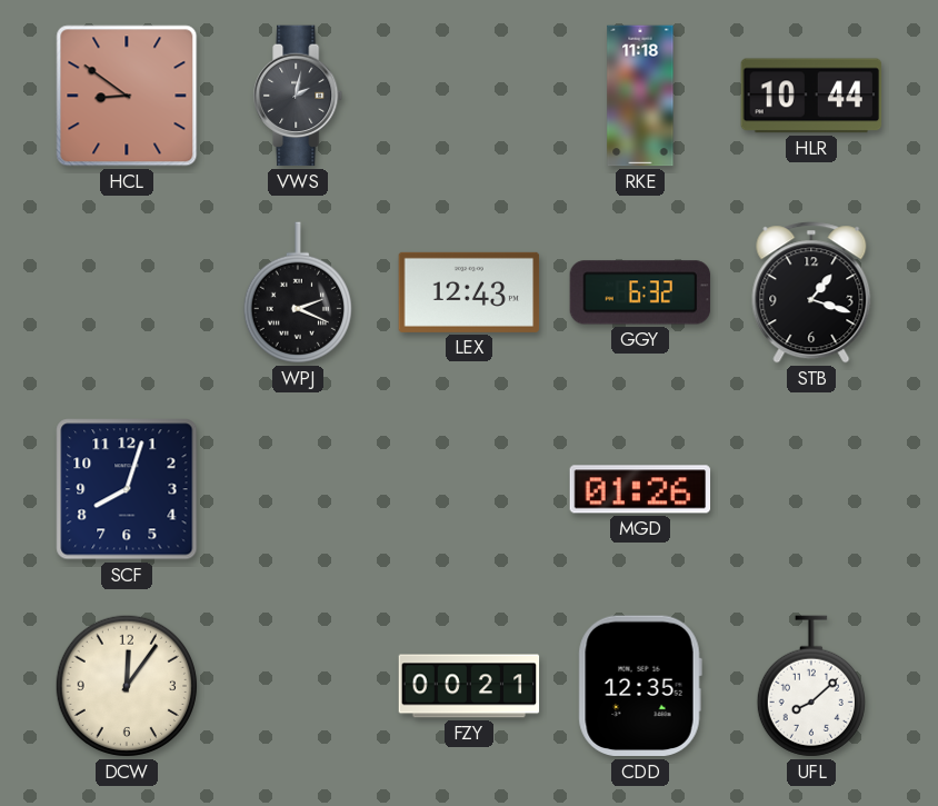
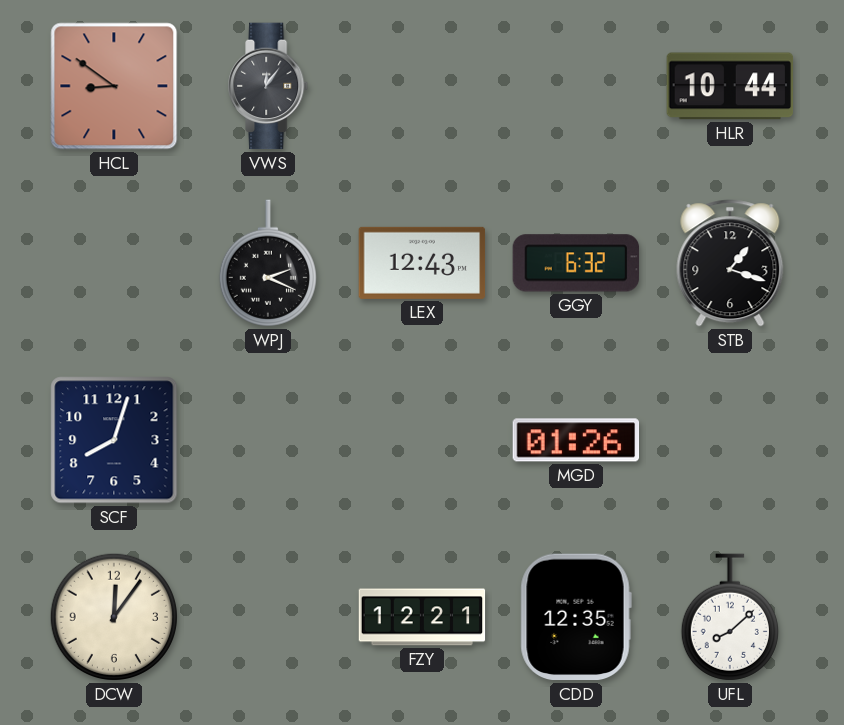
VWS: 2:02 -> 12:06 (269, 86)
RKE: 11:18 -> none (640, 96)
FZY: 00:21 -> 12:21 (422, 617)
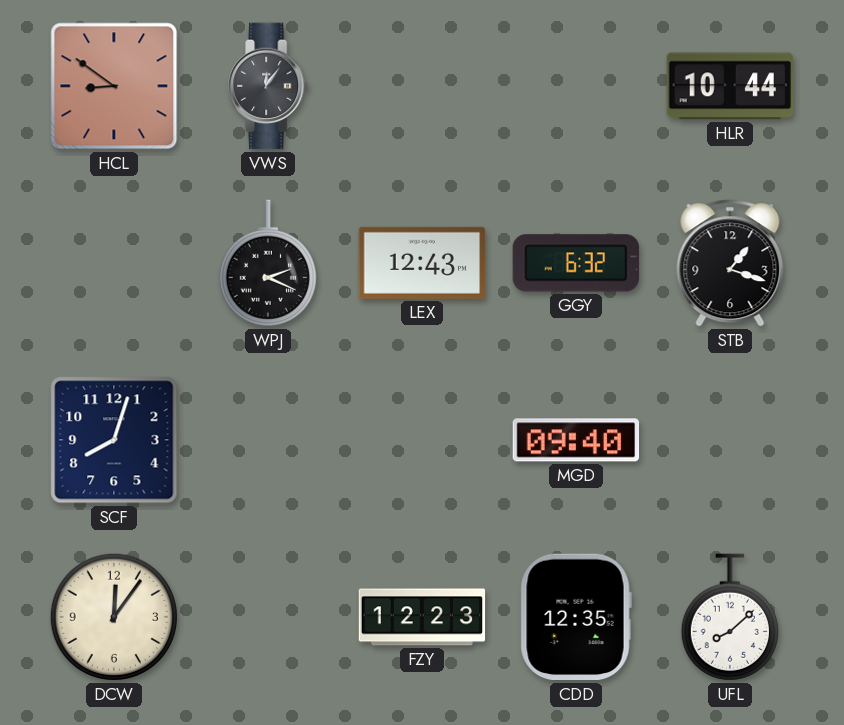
MGD: 01:26 -> 09:40 (576, 440)
FZY: 12:21 -> 12:23 (422, 617)
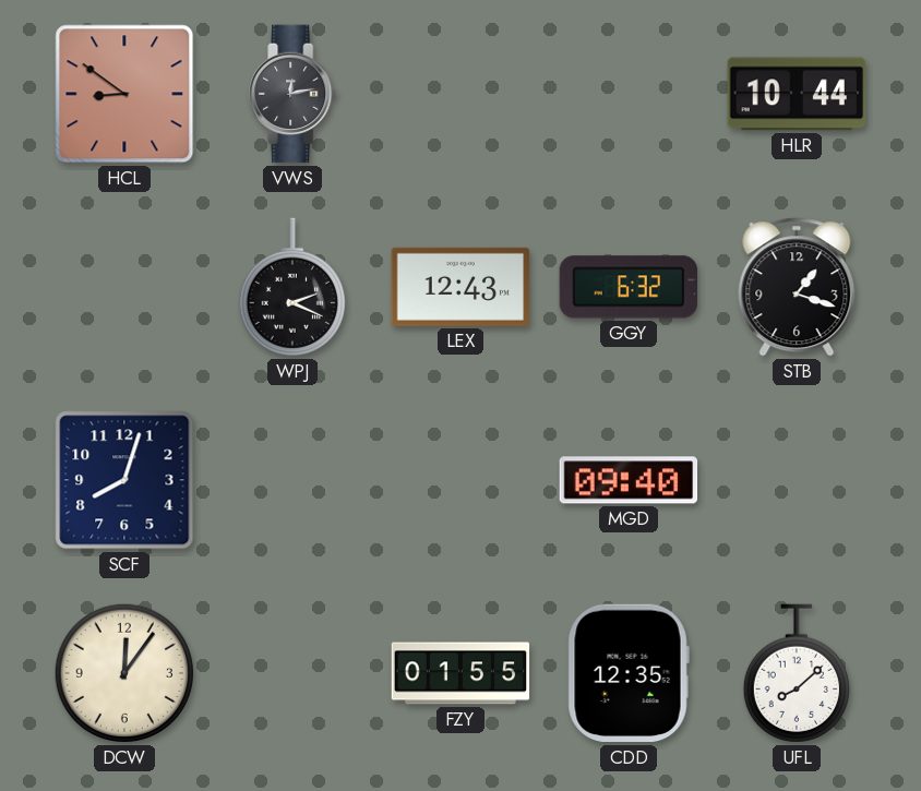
VWS: 12:06 -> 12:13 (294, 94)
FZY: 12:23 -> 01:55 (460, 673)
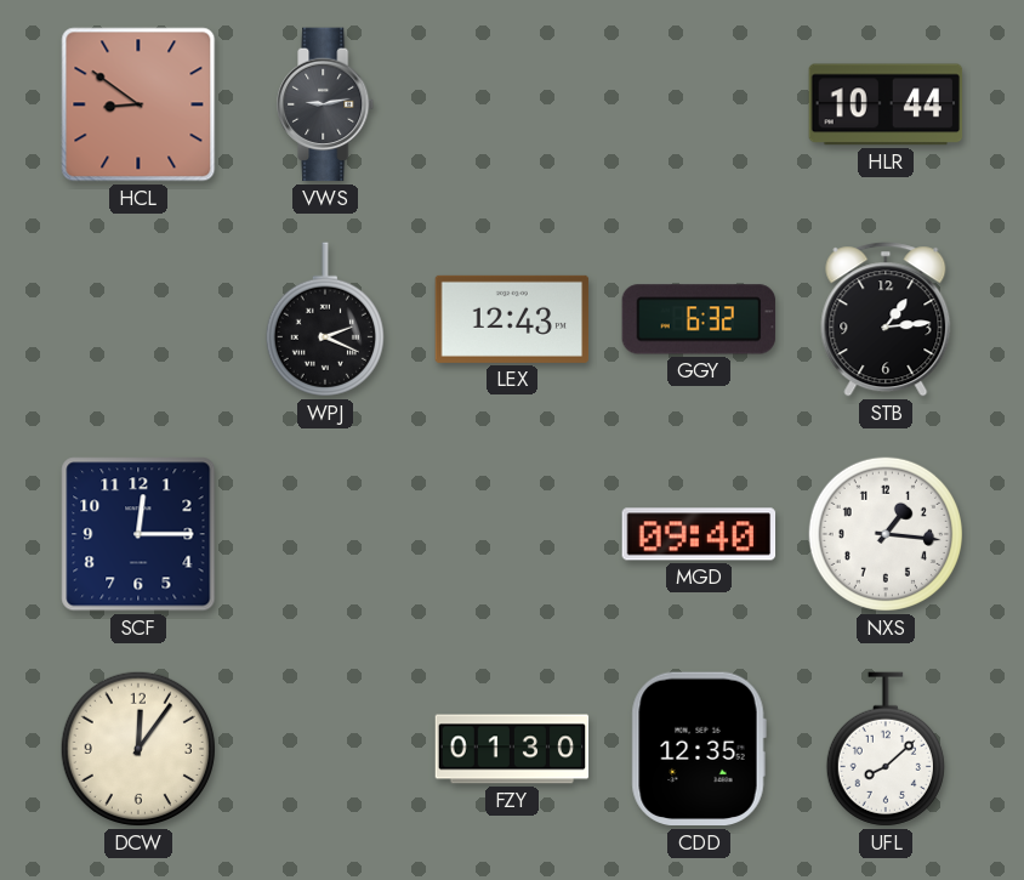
VWS: 12:13 -> 9:13 (326, 104)
STB: 1:18 -> 1:14 (886, 319)
SCF: 8:03 -> 12:15 (138, 534)
NXS: none -> 1:16 (886, 534)
FZY: 01:55 -> 01:30 (512, 749)
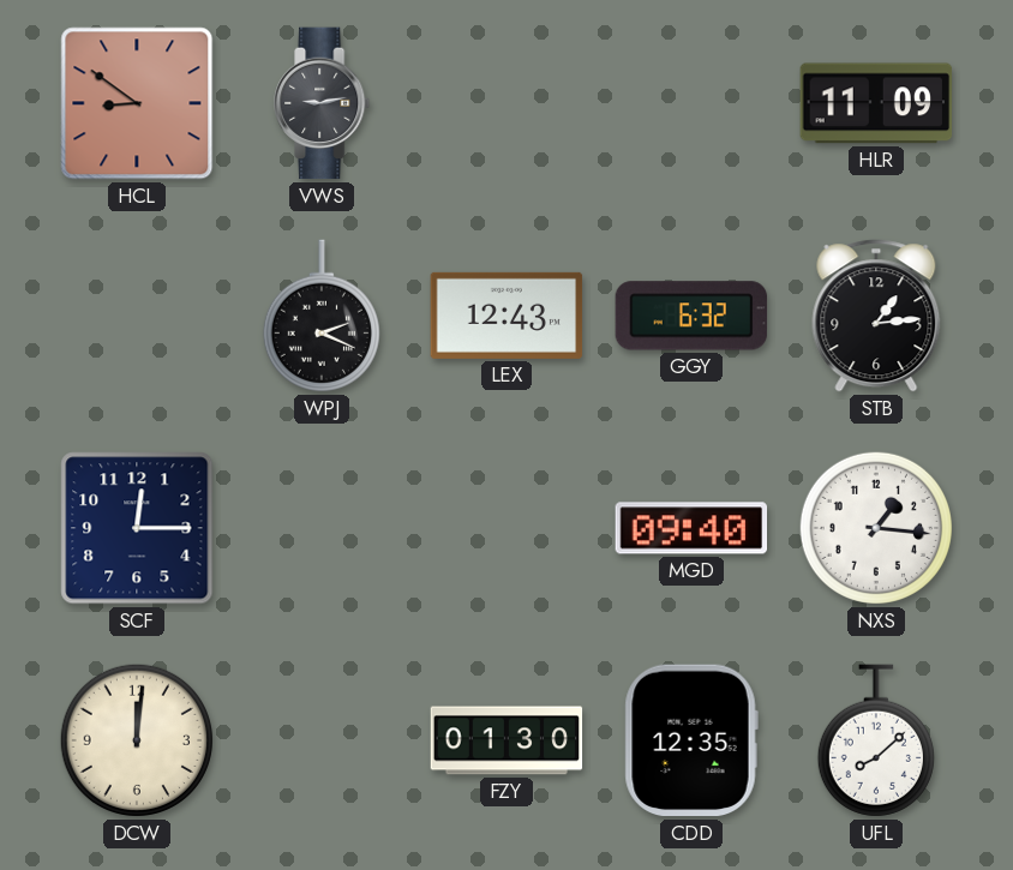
HLR: 10:44 -> 11:09 (876, 103)
DCW: 12:06 -> 12:01 (137, 740)
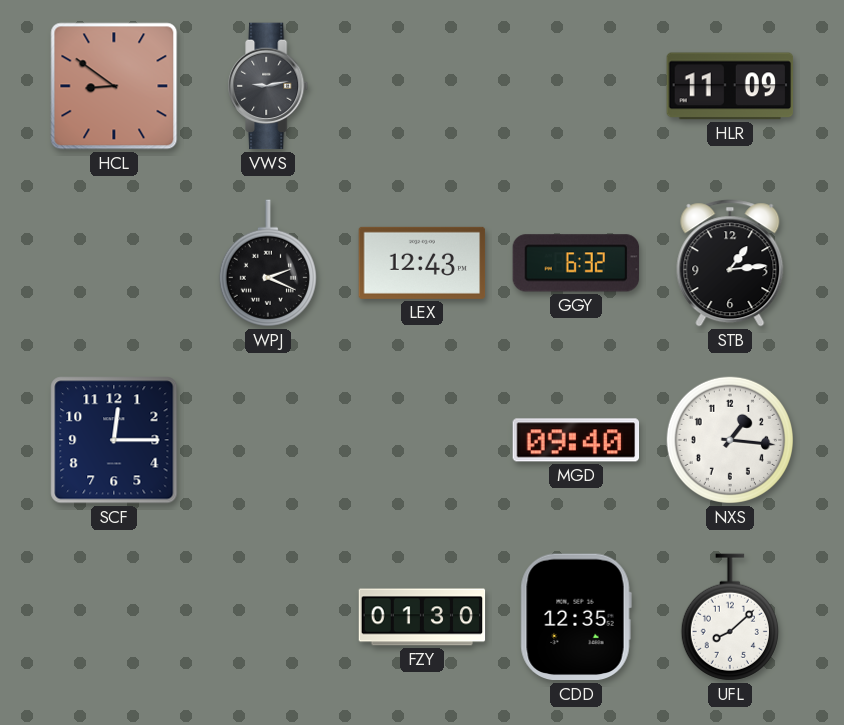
DCW: 12:01 -> none (137, 740)
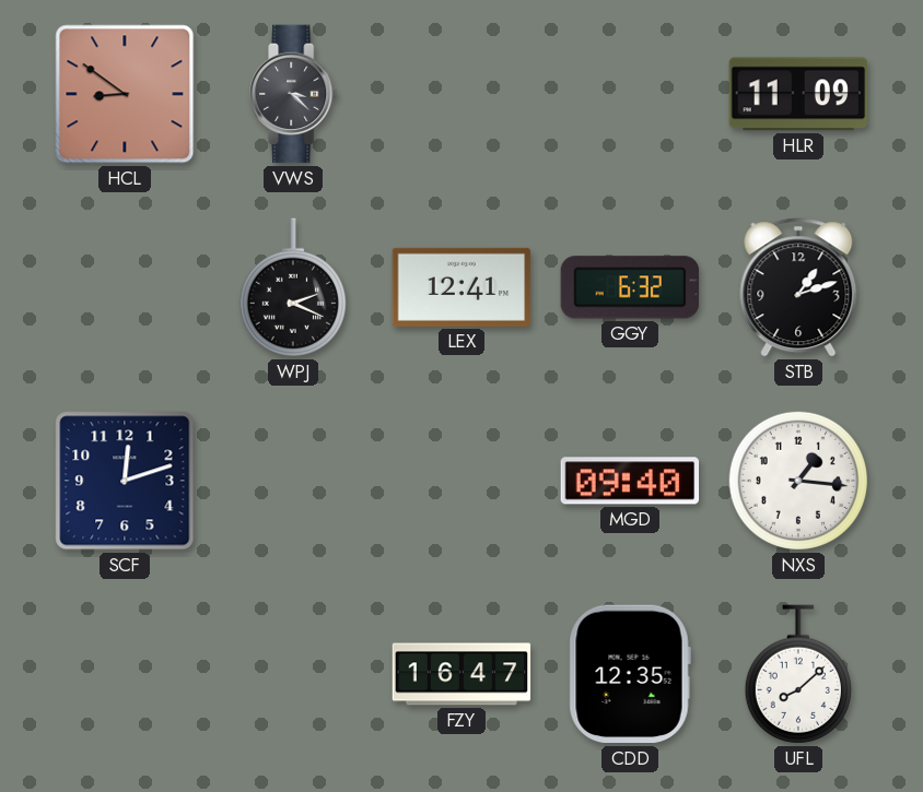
VWS: 9:13 -> 3:22 (294, 94)
LEX: 12:43 -> 12:41 (461, 287)
STB: 1:14 -> 1:12 (798, 287)
SCF: 12:15 -> 12:12 (125, 481)
FZY: 01:30 -> 16:47 (461, 674)
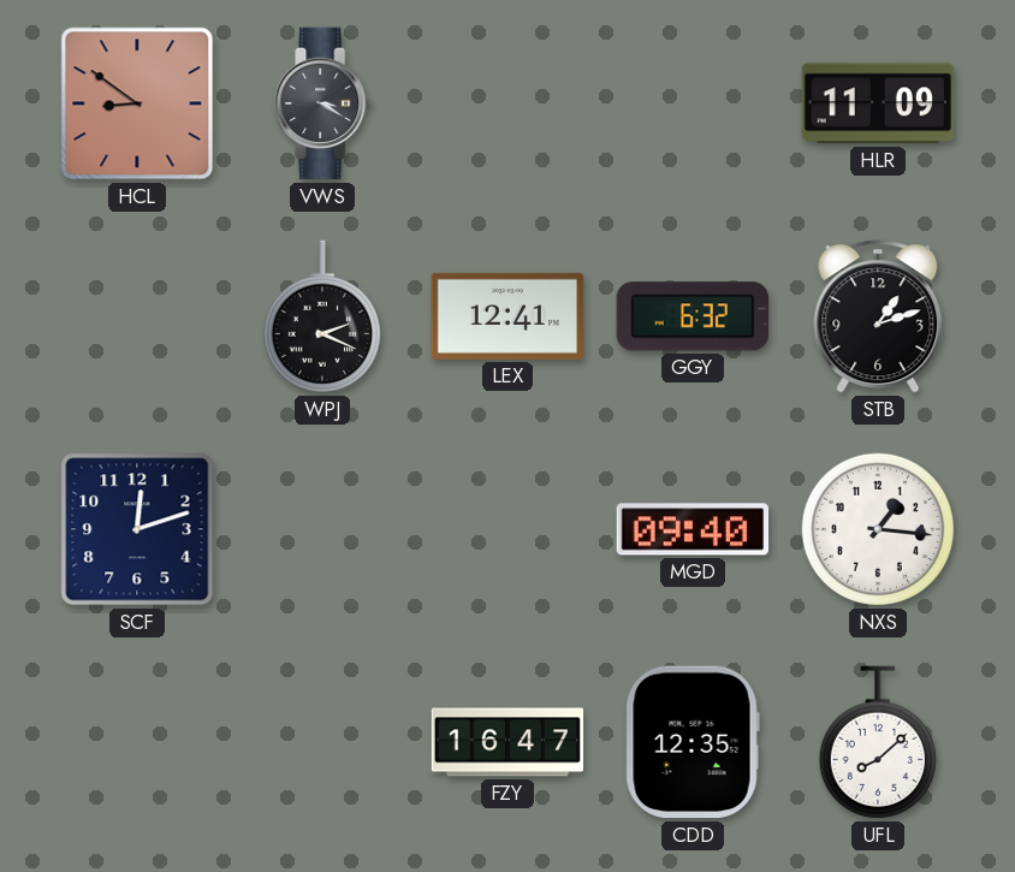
VWS: 3:22 -> 3:20 (324, 103)
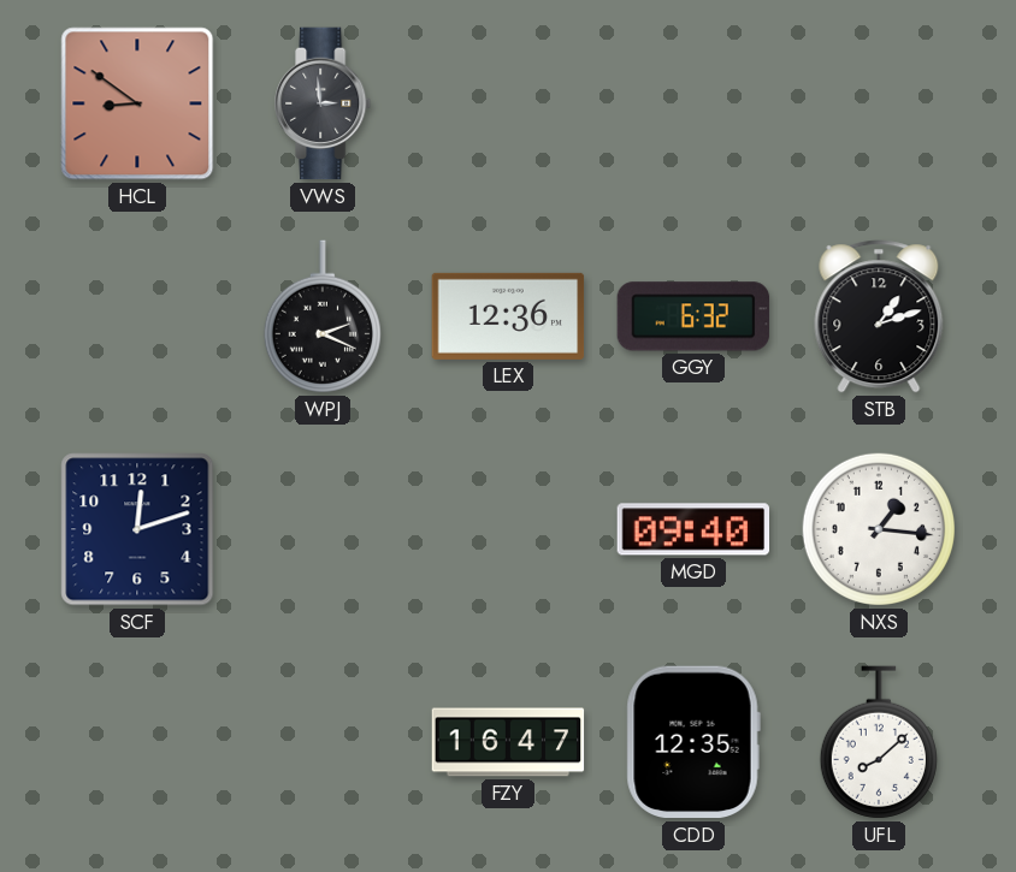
VWS: 3:20 -> 2:59 (324, 103)
HLR: 11:09 -> none (878, 103)
LEX: 12:41 -> 12:36 (508, 316)
